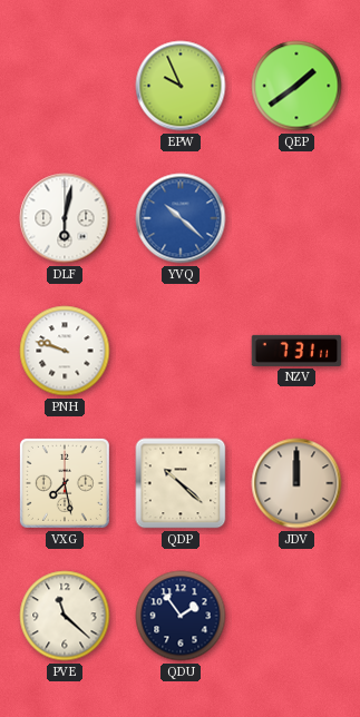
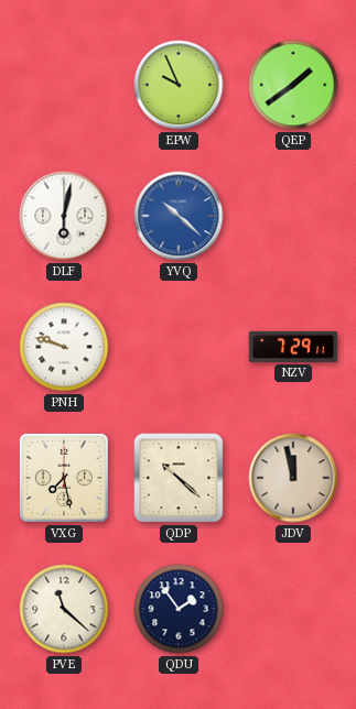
NZV: 7:31 -> 7:29 (293, 347)
JDV: 12:00 -> 11:58 (293, 478)
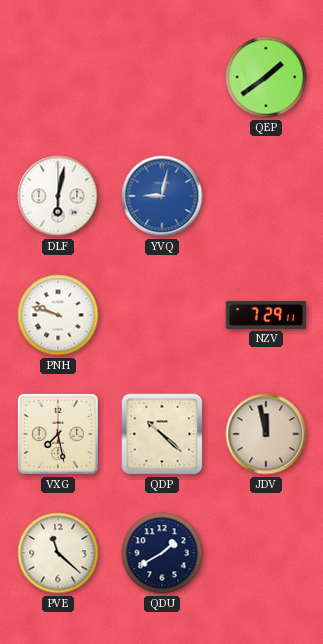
EPW: 9:56 -> none (179, 85)
YVQ: 10:22 -> 9:02 (162, 196)
QDU: 1:54 -> 1:40 (162, 553)
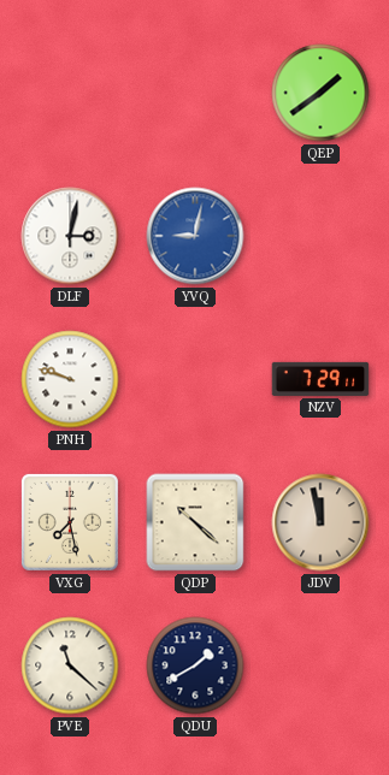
DLF: 6:02 -> 3:02 (70, 236)
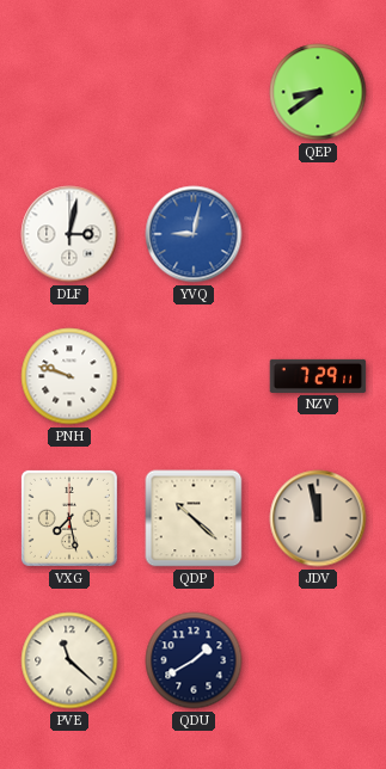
QEP: 1:39 -> 8:39 (318, 92)
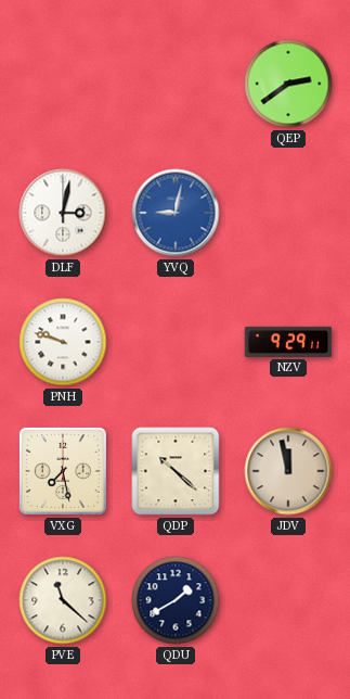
QEP: 8:39 -> 2:39 (288, 84)
NZV: 7:29 -> 9:29 (288, 342)
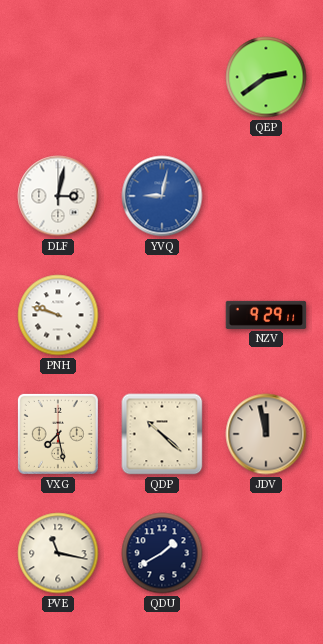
PVE: 11:22 -> 11:17 (58, 553)
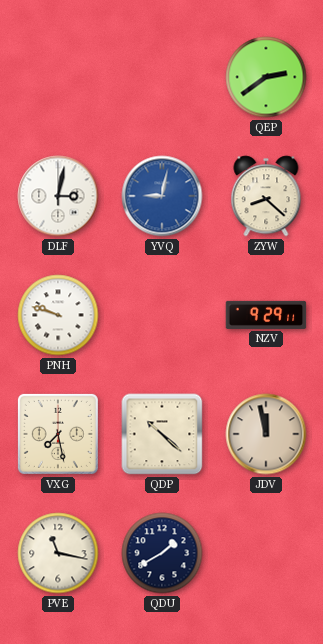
ZYW: none -> 8:22 (266, 196)
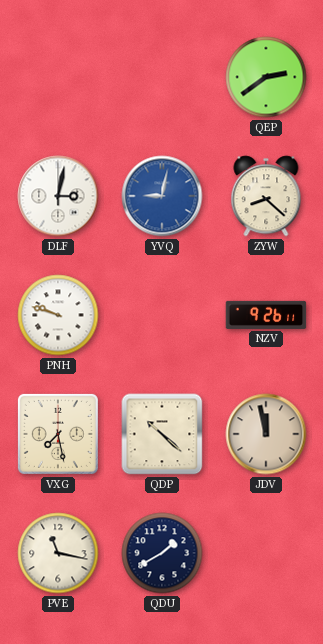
NZV: 9:29 -> 9:26 (266, 315)
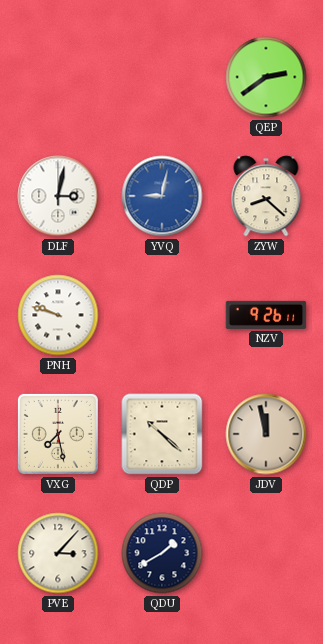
PVE: 11:17 -> 3:07 (58, 553)
